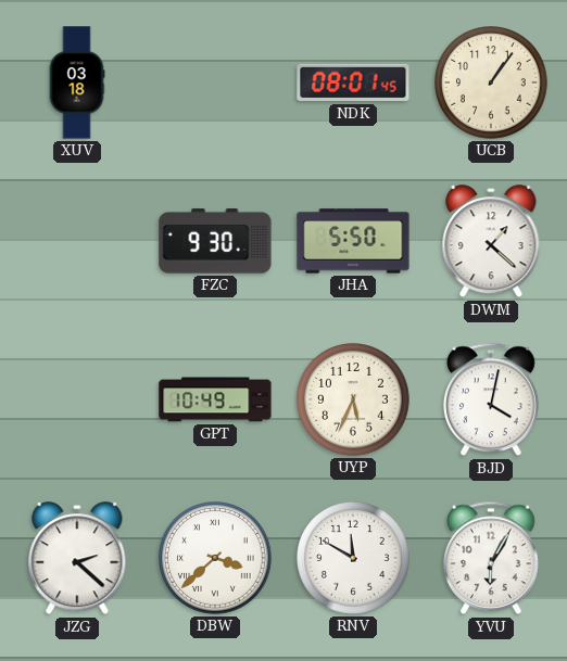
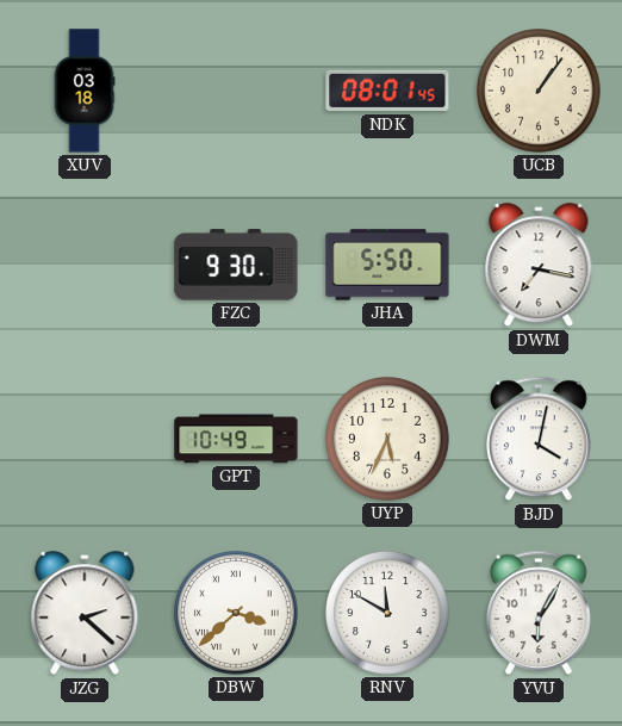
DWM: 1:22 -> 7:17 (539, 266)
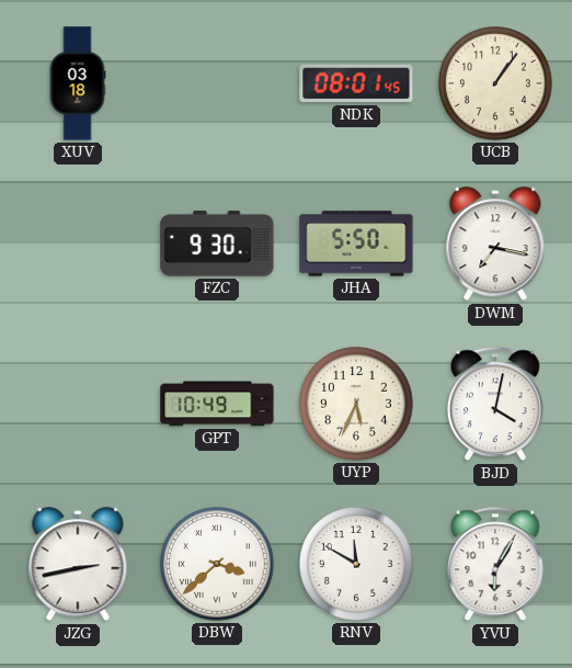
JZG: 2:22 -> 2:43 (78, 565)
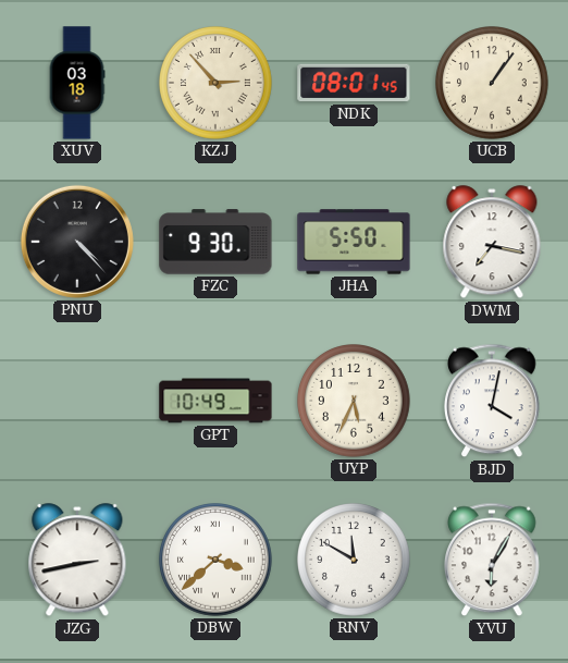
KZJ: none -> 2:53 (215, 84)
PNU: none -> 4:23 (77, 242)
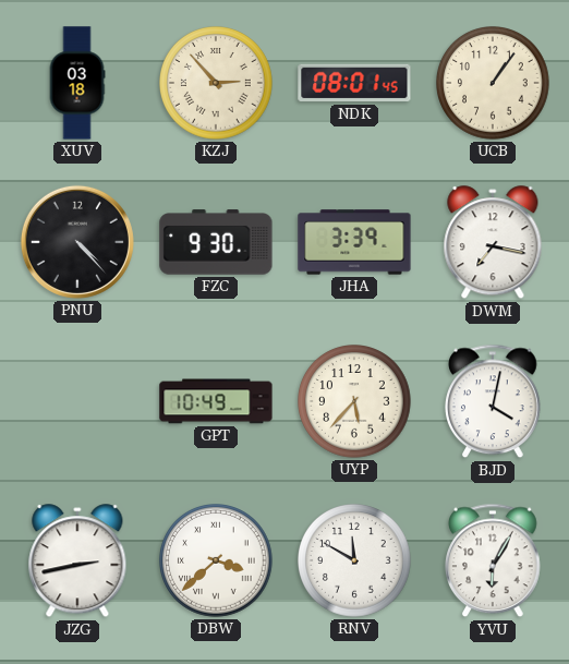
JHA: 5:50 -> 3:39 (354, 242)
UYP: 5:34 -> 5:37 (354, 402)
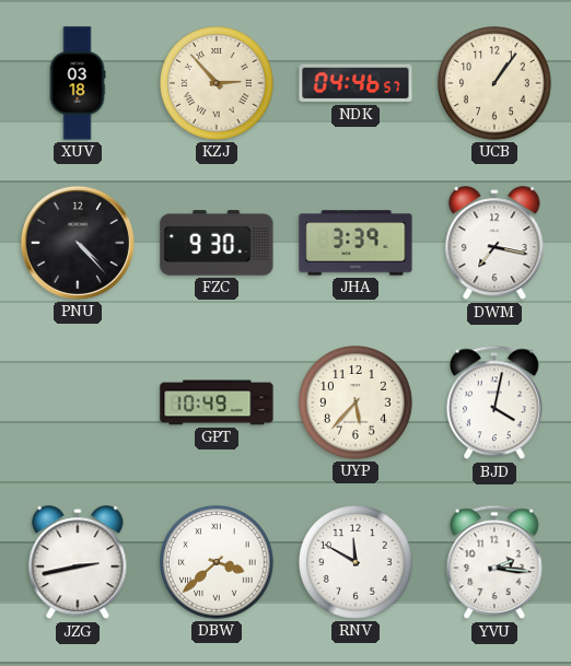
NDK: 08:01 -> 04:46 (356, 83)
YVU: 6:05 -> 2:16 (496, 562)
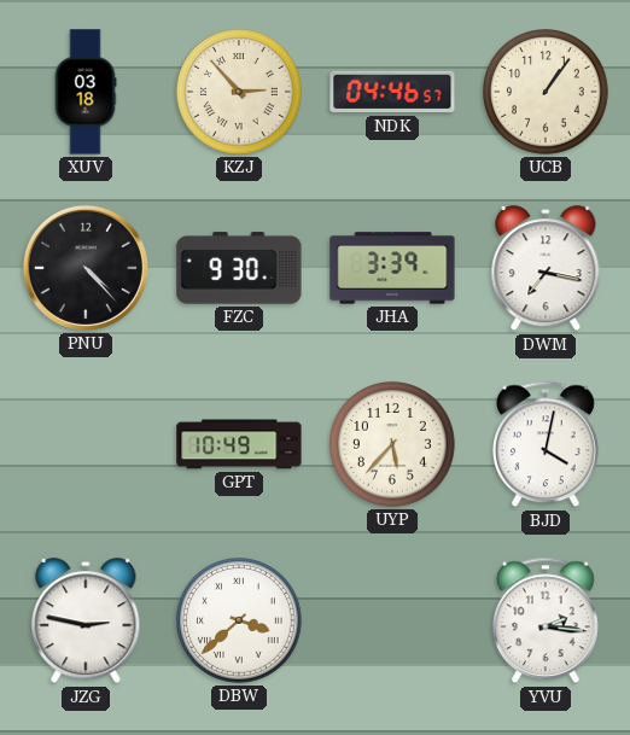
JZG: 2:43 -> 2:47 (86, 622)
RNV: 11:50 -> none (356, 563)
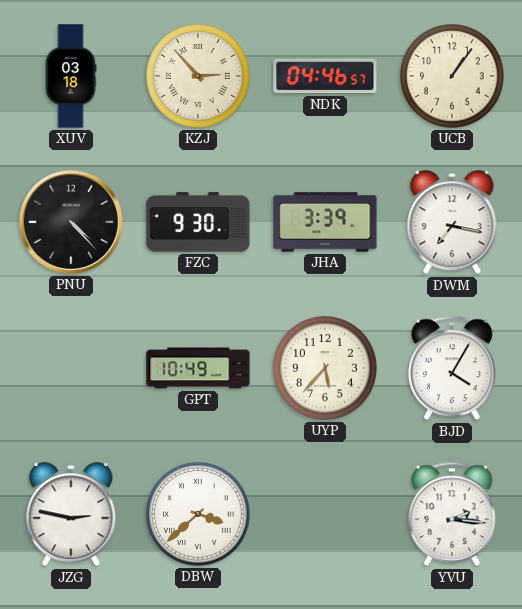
BJD: 4:02 -> 4:05 (453, 368)
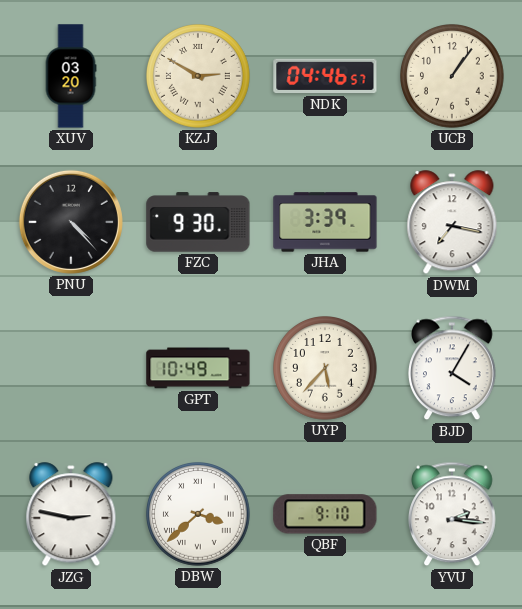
XUV: 03:18 -> 03:20 (71, 76)
KZJ: 2:53 -> 2:50 (198, 77)
QBF: none -> 9:10 (325, 514)
